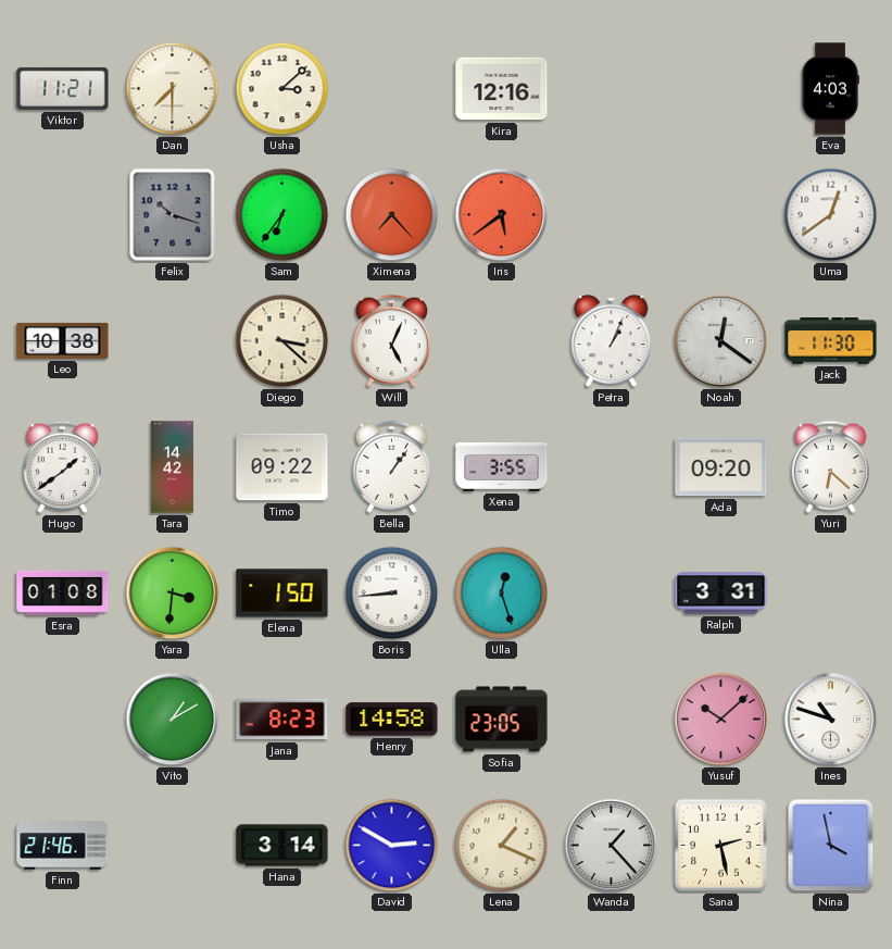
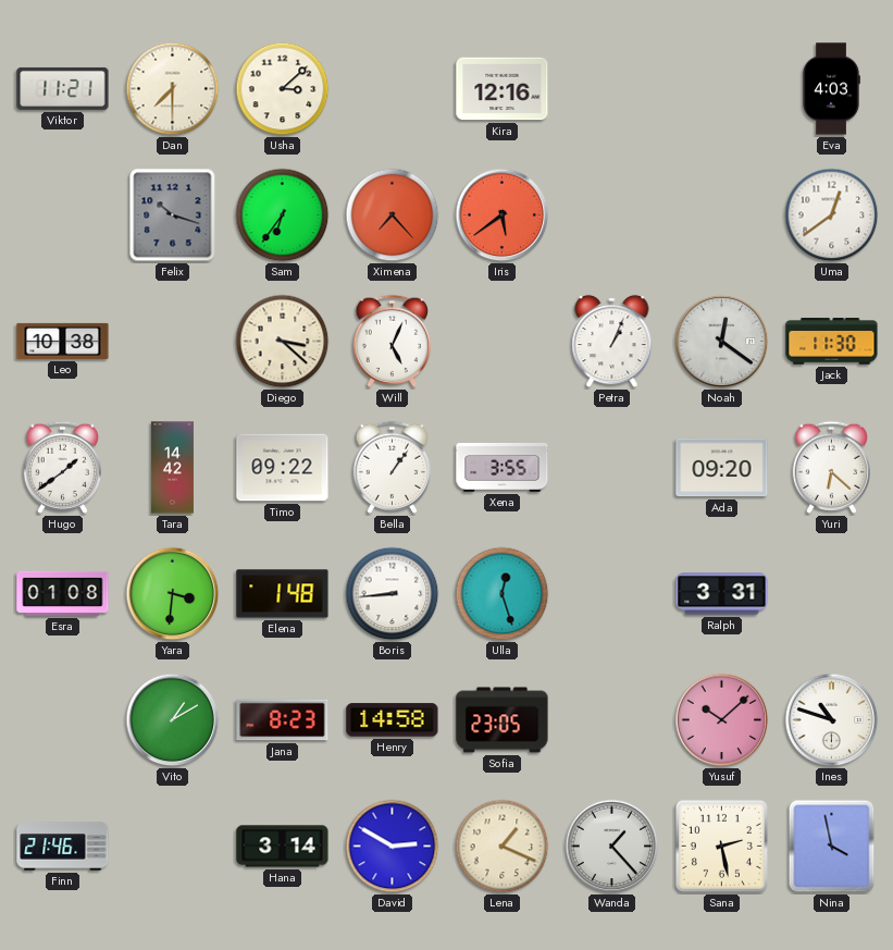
Elena: 1:50 -> 1:48 (283, 594)
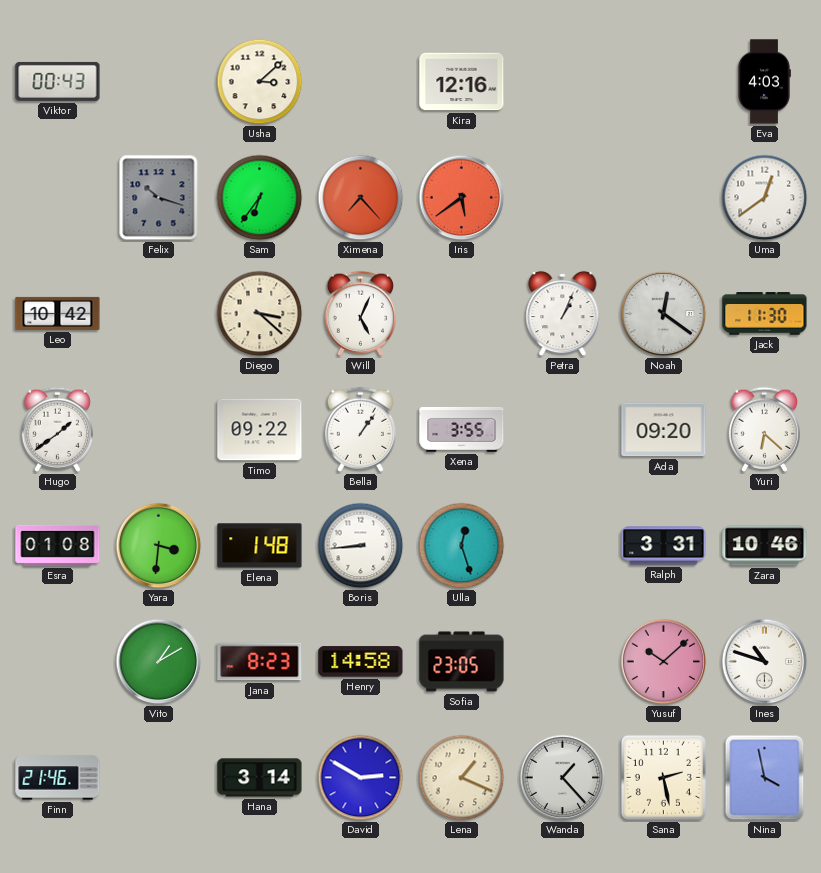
Viktor: 11:21 -> 00:43 (58, 81)
Dan: 7:30 -> none (173, 89)
Leo: 10:38 -> 10:42 (58, 313)
Tara: 14:42 -> none (172, 468)
Zara: none -> 10:46 (765, 546)
